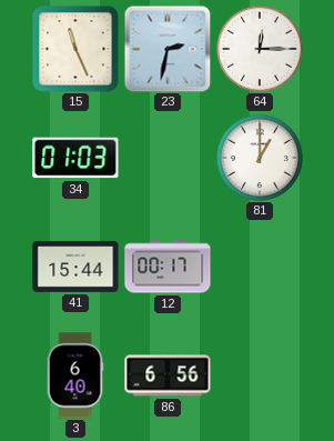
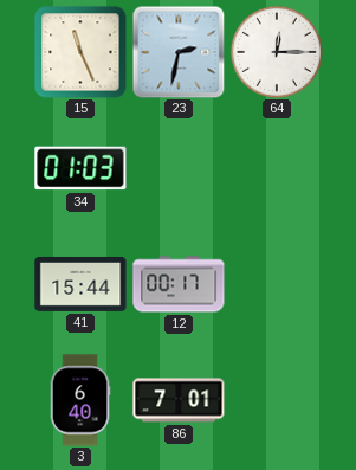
81: 1:00 -> none (260, 158)
86: 6:56 -> 7:01 (179, 400)
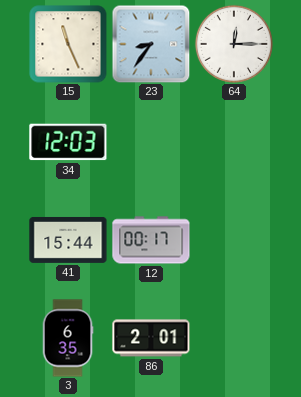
23: 2:32 -> 8:36 (151, 44)
34: 01:03 -> 12:03 (68, 142)
3: 6:40 -> 6:35 (68, 338)
86: 7:01 -> 2:01 (151, 338)
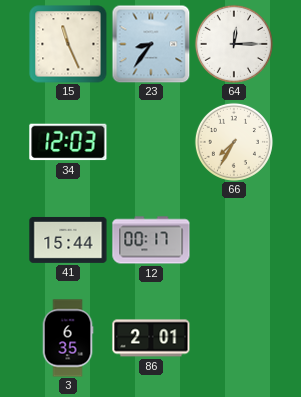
66: none -> 7:35 (234, 142)
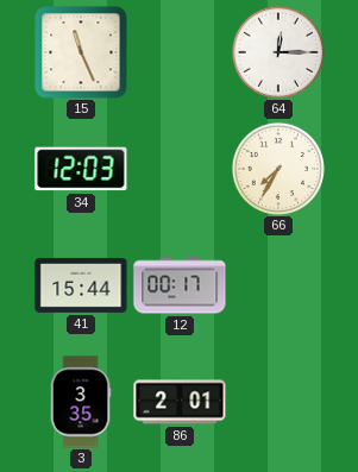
23: 8:36 -> none (151, 44)
3: 6:35 -> 3:35 (81, 402)
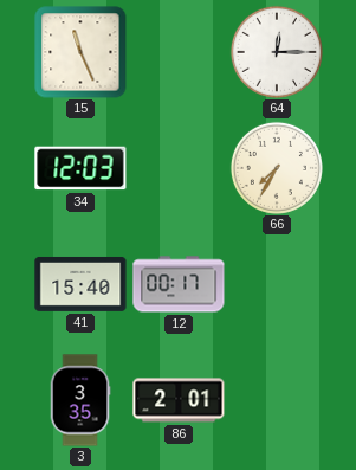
41: 15:44 -> 15:40 (80, 284)
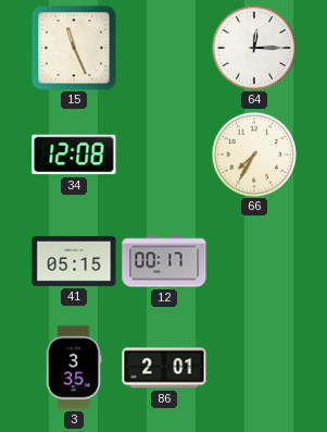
34: 12:03 -> 12:08 (74, 155)
41: 15:40 -> 05:15 (74, 261)
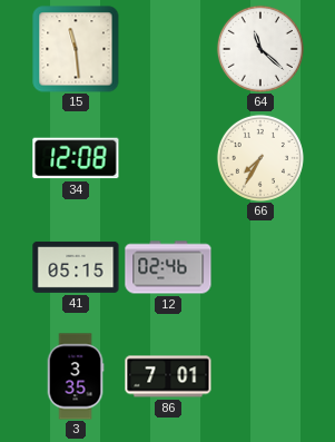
15: 11:26 -> 11:29 (76, 49)
64: 12:15 -> 11:22 (260, 49)
12: 00:17 -> 02:46 (168, 267)
86: 2:01 -> 7:01 (168, 376)
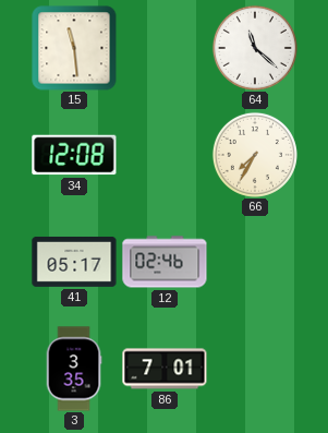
41: 05:15 -> 05:17 (74, 262)
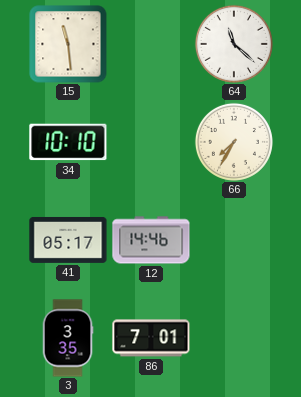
34: 12:08 -> 10:10 (68, 142)
12: 02:46 -> 14:46 (151, 240)
